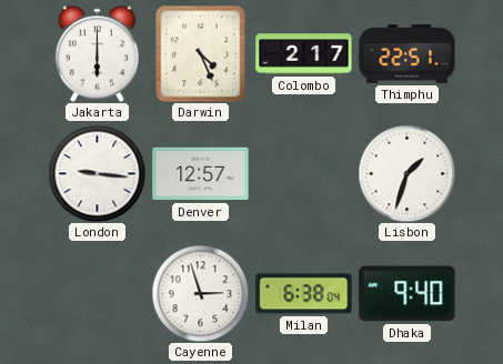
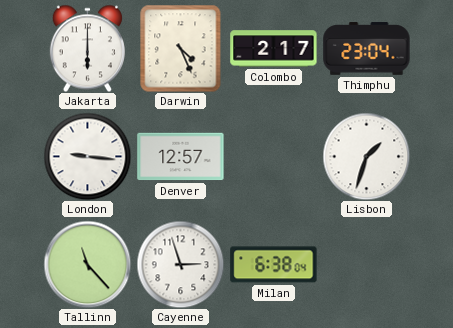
Thimphu: 22:51 -> 23:04 (367, 49)
Tallinn: none -> 11:23 (87, 264)
Dhaka: 9:40 -> none (408, 294)
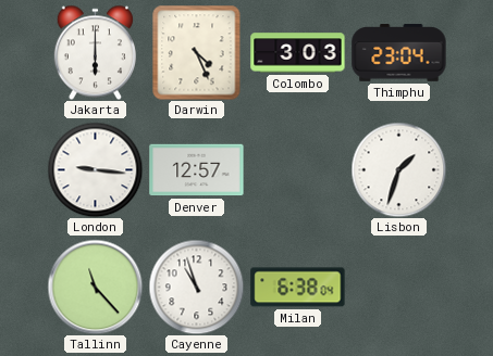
Colombo: 2:17 -> 3:03 (298, 53)
Cayenne: 2:57 -> 10:57 (196, 287)
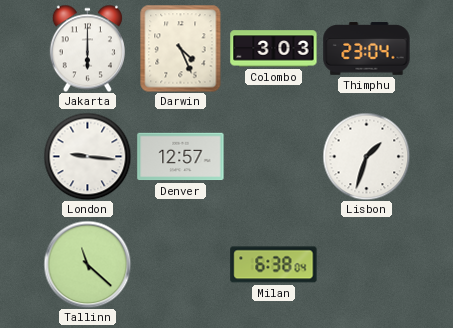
Tallinn: 11:23 -> 11:22 (87, 264)
Cayenne: 10:57 -> none (196, 287)
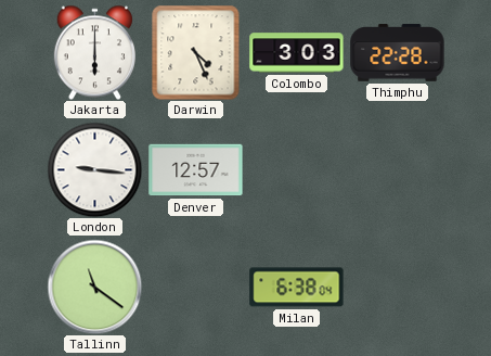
Thimphu: 23:04 -> 22:28 (398, 53)
Lisbon: 1:33 -> none (366, 156)
Tallinn: 11:22 -> 11:21 (94, 287)
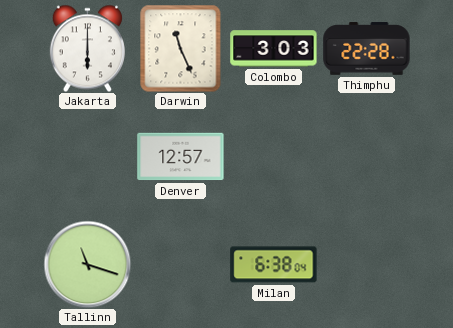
Darwin: 4:26 -> 11:26 (181, 48)
London: 9:16 -> none (94, 169)
Tallinn: 11:21 -> 11:18 (87, 264)
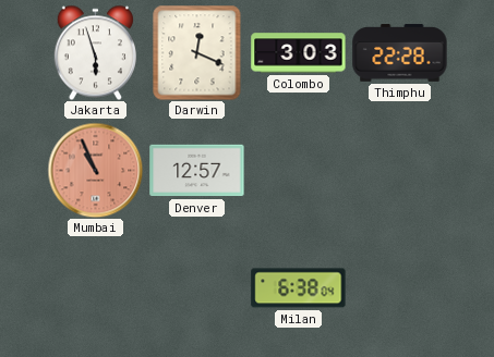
Jakarta: 6:00 -> 5:57 (95, 52)
Darwin: 11:26 -> 12:19 (197, 52)
Mumbai: none -> 10:56 (95, 170)
Tallinn: 11:18 -> none (87, 264)
